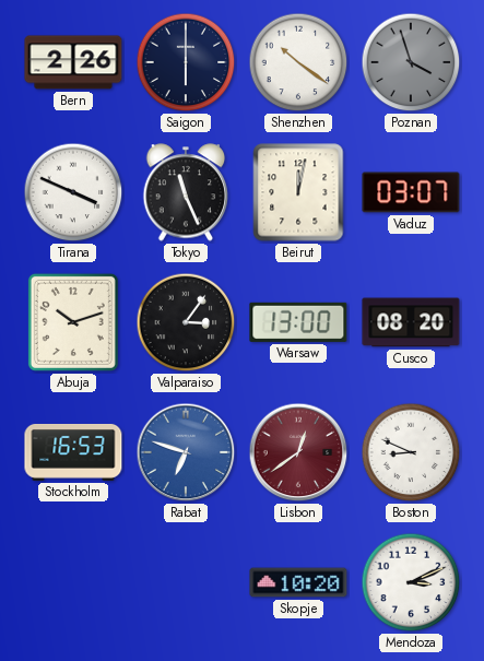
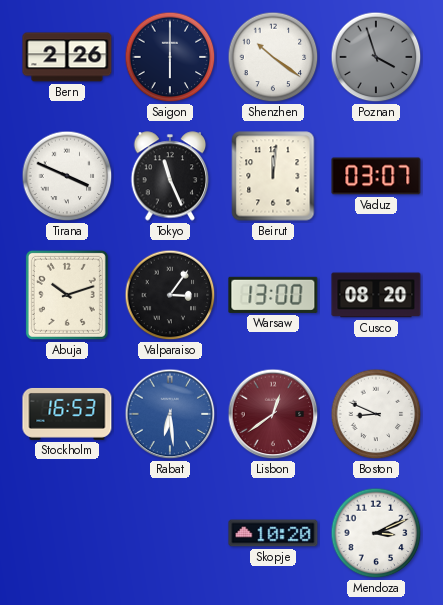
Beirut: 12:02 -> 12:01 (273, 176)
Rabat: 6:48 -> 6:29 (170, 414)
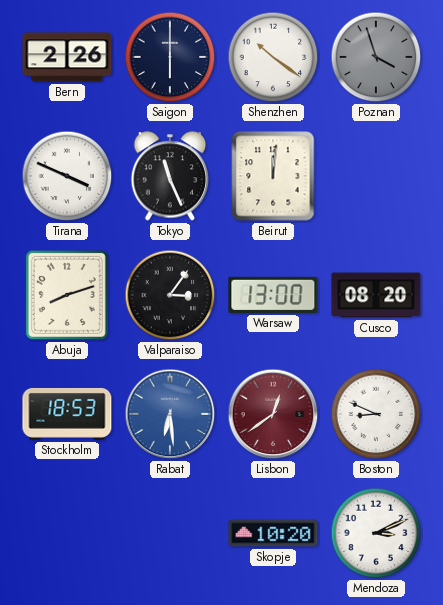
Vaduz: 03:07 -> none (376, 176)
Abuja: 10:12 -> 8:12 (67, 295)
Stockholm: 16:53 -> 18:53 (67, 414)
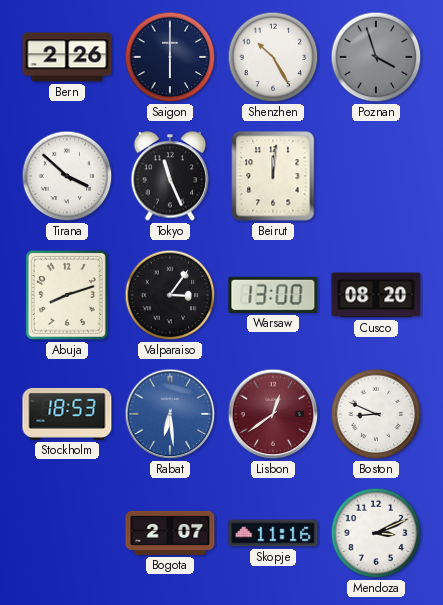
Shenzhen: 10:21 -> 10:25 (273, 57)
Tirana: 3:49 -> 3:52 (67, 176)
Bogota: none -> 2:07 (170, 533)
Skopje: 10:20 -> 11:16 (273, 533)
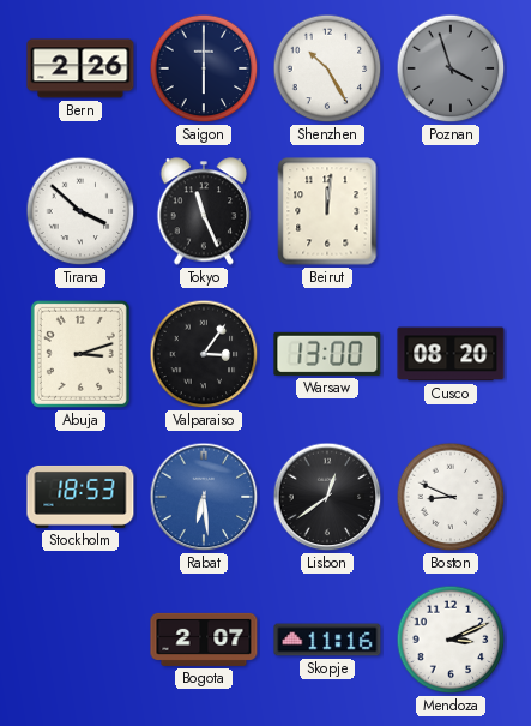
Abuja: 8:12 -> 3:12 (80, 354)
Lisbon dial: burgundy -> black (327, 497)
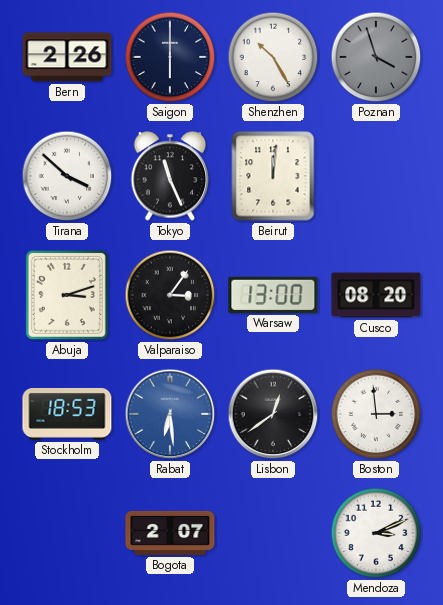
Boston: 8:49 -> 2:59 (376, 414)
Skopje: 11:16 -> none (327, 640)
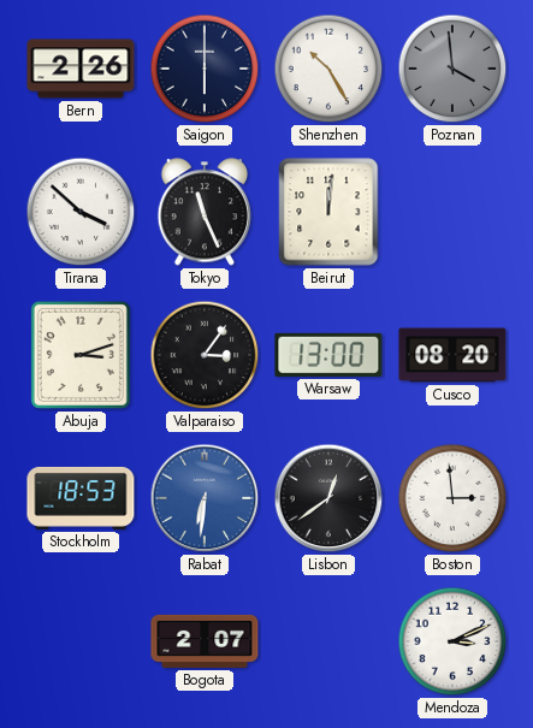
Poznan: 3:57 -> 3:59 (452, 69)
Rabat: 6:29 -> 6:31 (205, 498)
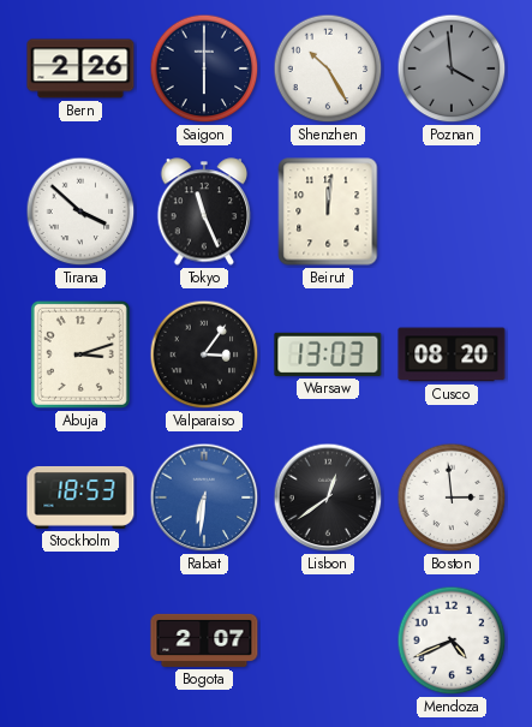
Warsaw: 13:00 -> 13:03 (328, 354)
Mendoza: 3:11 -> 4:41 (452, 640)
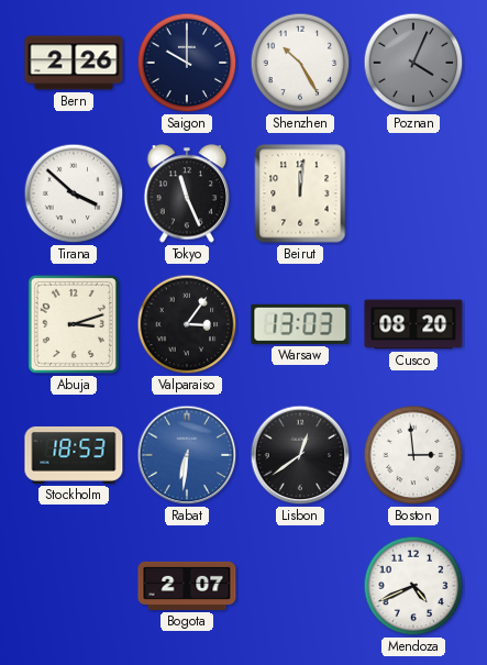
Saigon: 6:00 -> 10:00 (187, 63)
Poznan: 3:59 -> 4:04 (413, 63)
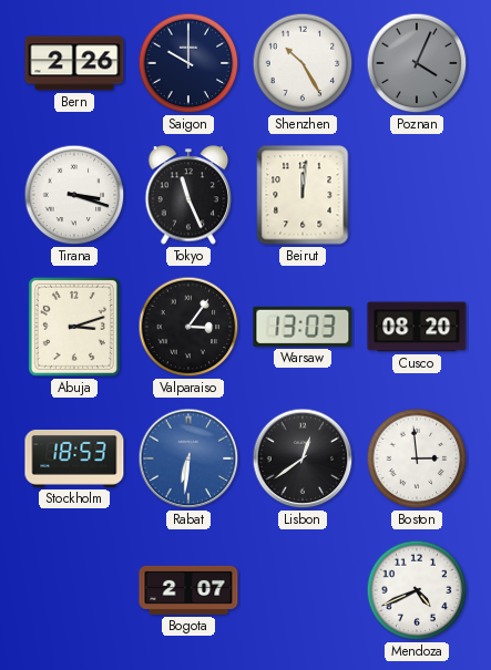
Tirana: 3:52 -> 3:18 (74, 195)
